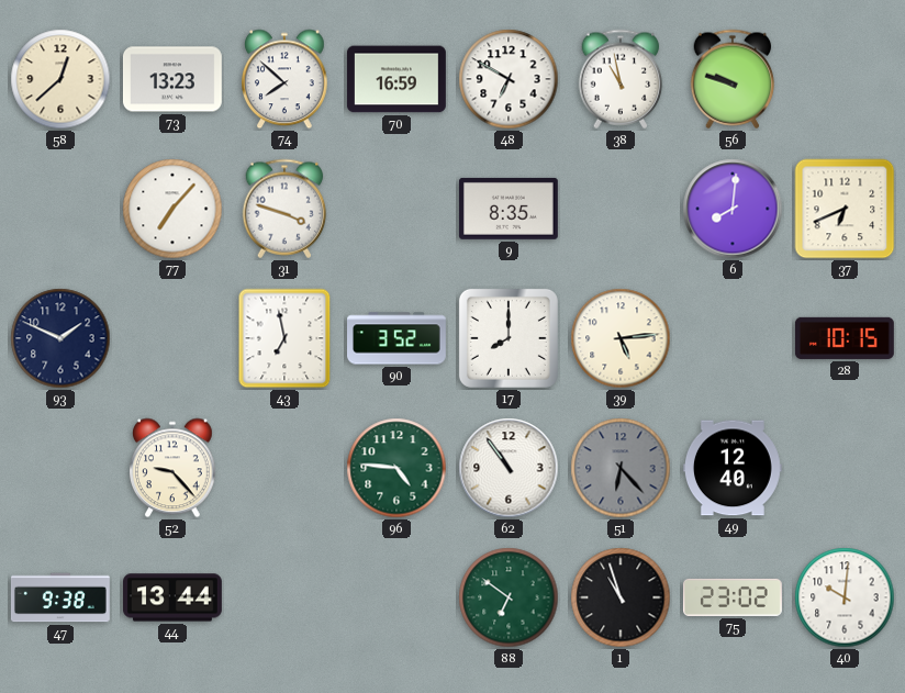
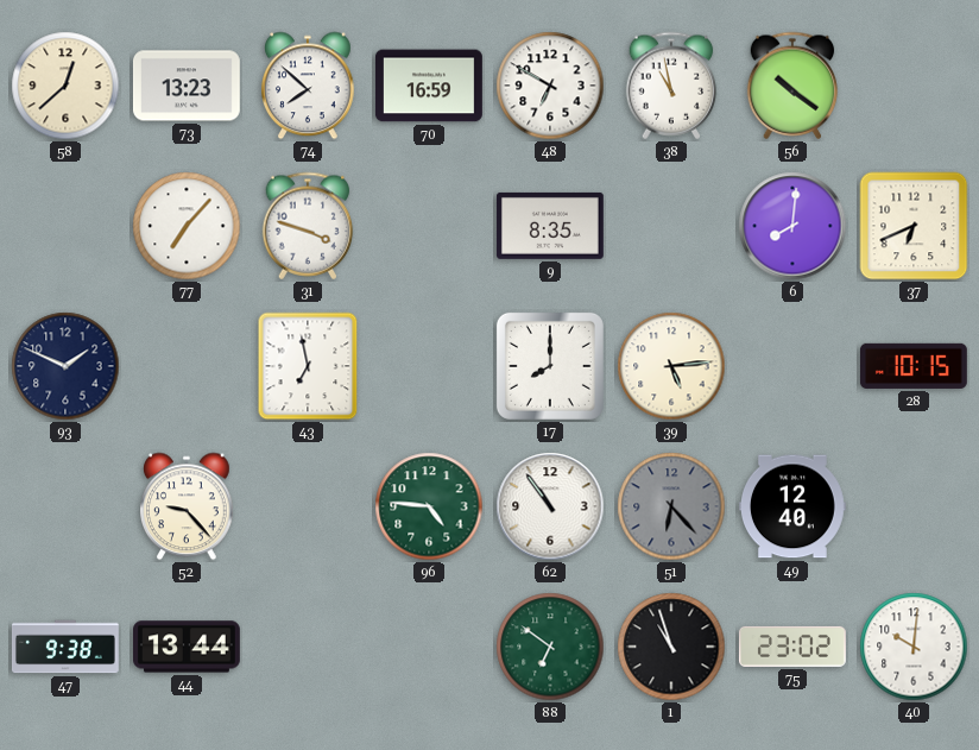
56: 9:48 -> 10:21 (792, 86)
90: 3:52 -> none (398, 338)
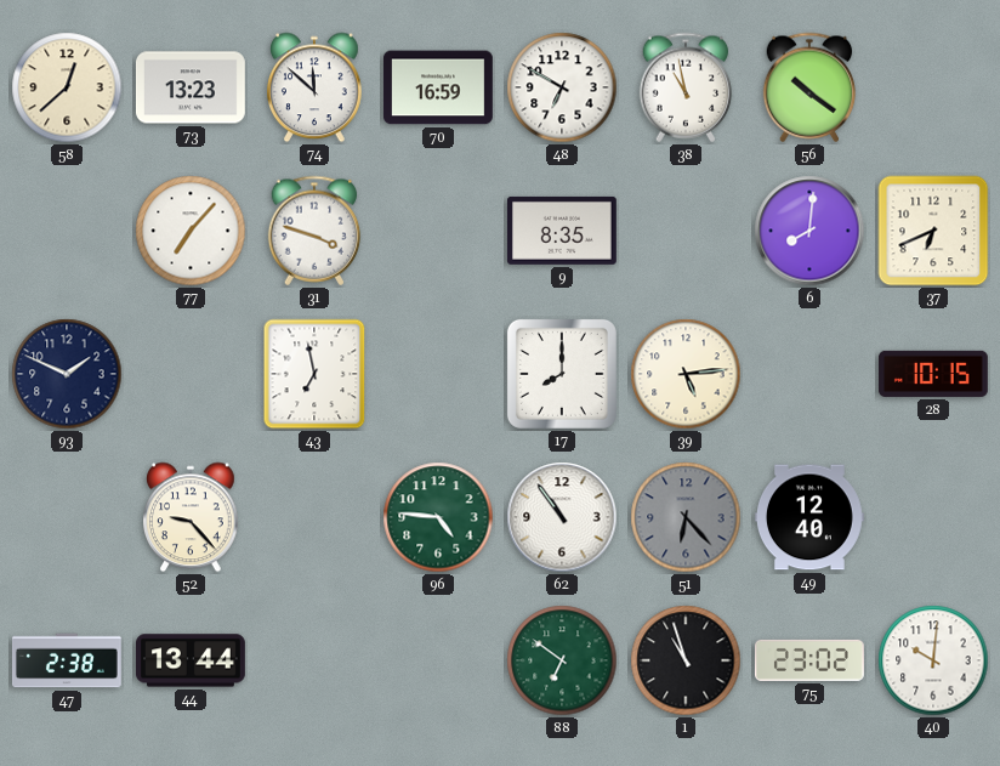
74: 7:52 -> 11:52 (316, 87)
47: 9:38 -> 2:38 (67, 660)
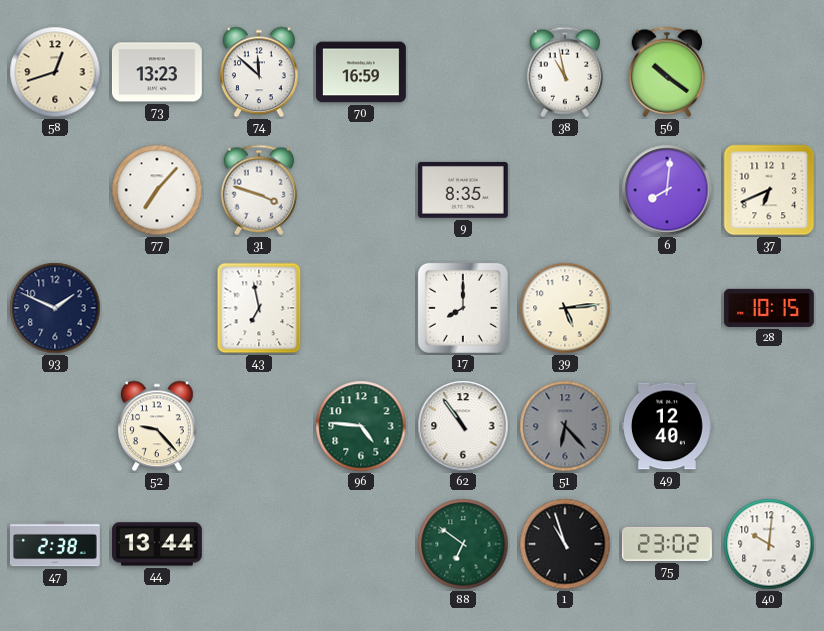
58: 12:38 -> 12:42 (55, 72)
48: 6:50 -> none (562, 87)
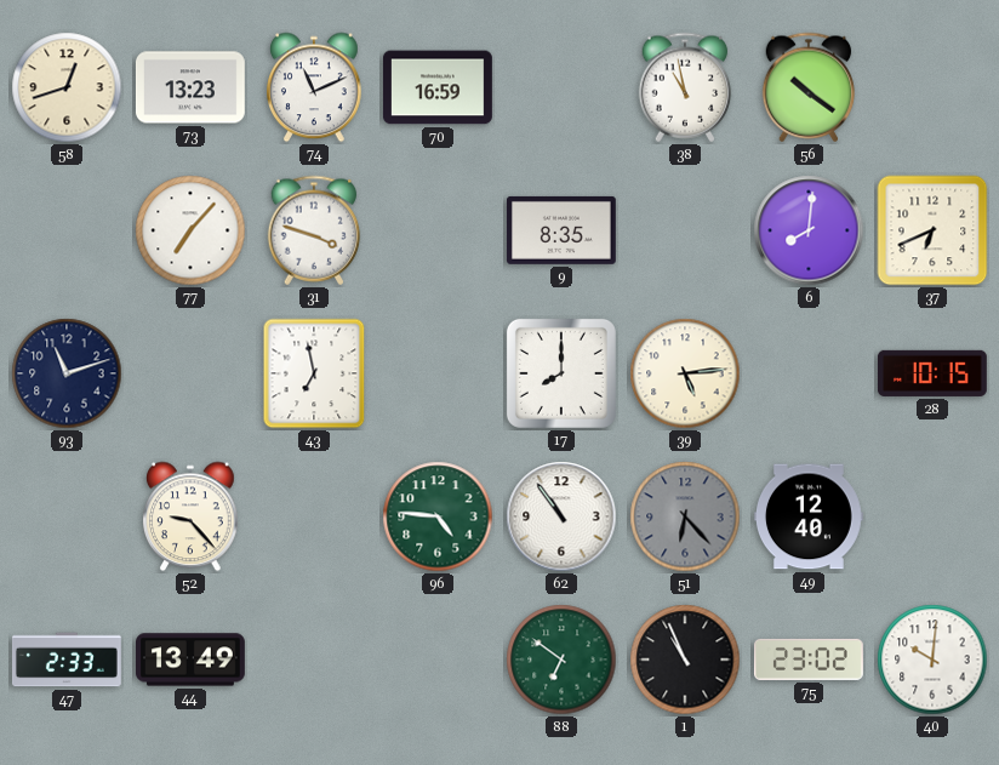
74: 11:52 -> 11:11 (315, 87)
93: 1:49 -> 11:12 (67, 373)
47: 2:38 -> 2:33 (67, 660)
44: 13:44 -> 13:49 (192, 660)
1: 10:57 -> 10:56 (685, 660)
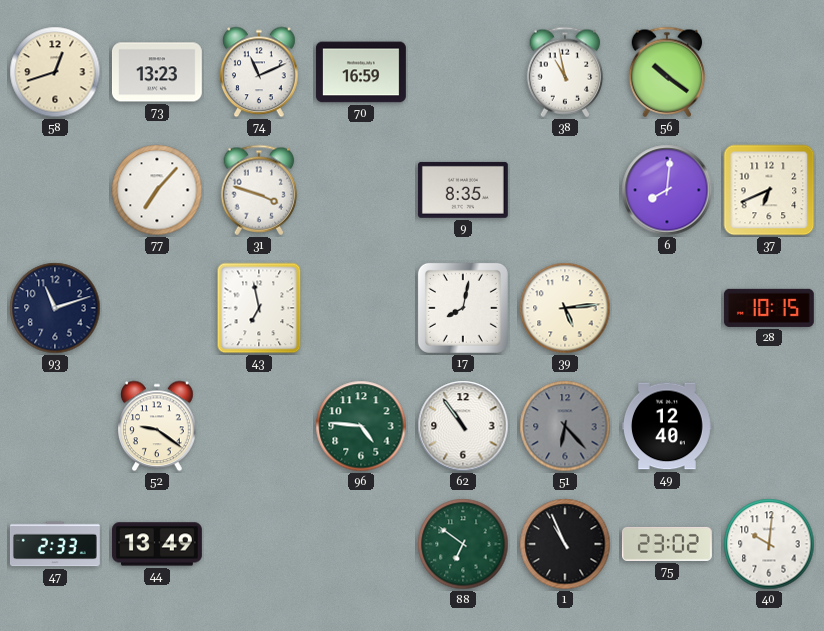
17: 8:00 -> 8:02 (463, 308)
52: 9:23 -> 9:21 (158, 426)
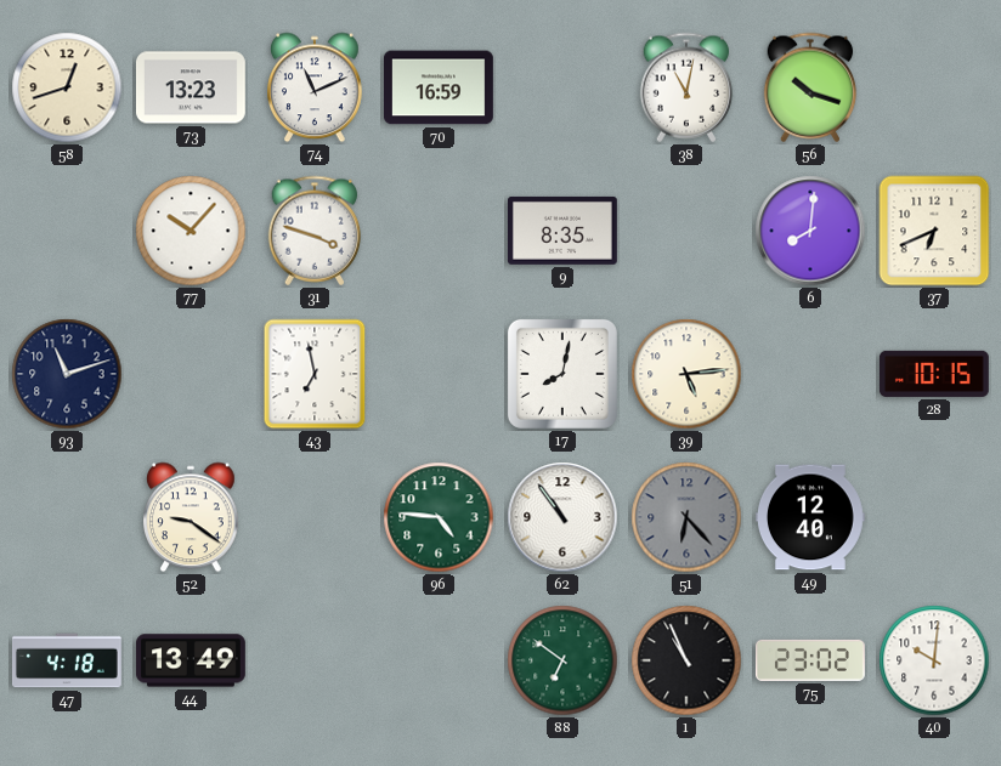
38: 10:58 -> 11:02 (686, 87)
56: 10:21 -> 10:18 (810, 87)
77: 7:07 -> 10:07 (191, 231)
47: 2:33 -> 4:18 (67, 660)
